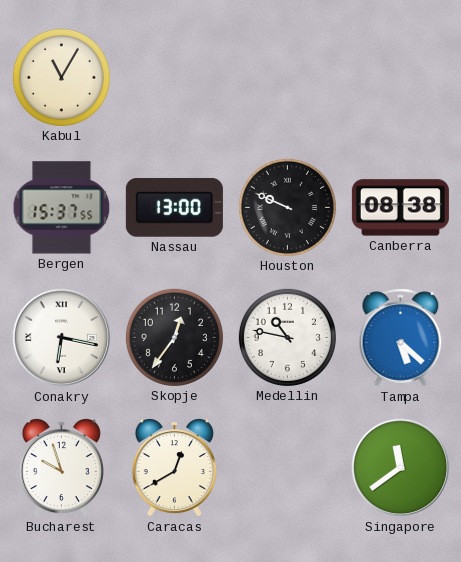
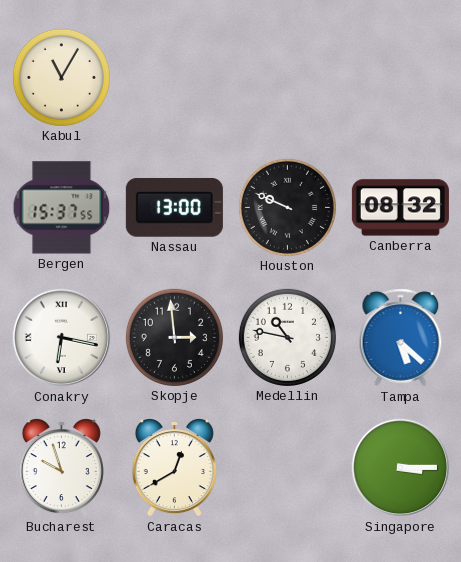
Canberra: 08:38 -> 08:32 (400, 208)
Skopje: 12:36 -> 2:59 (174, 337)
Singapore: 11:39 -> 3:15 (401, 468)
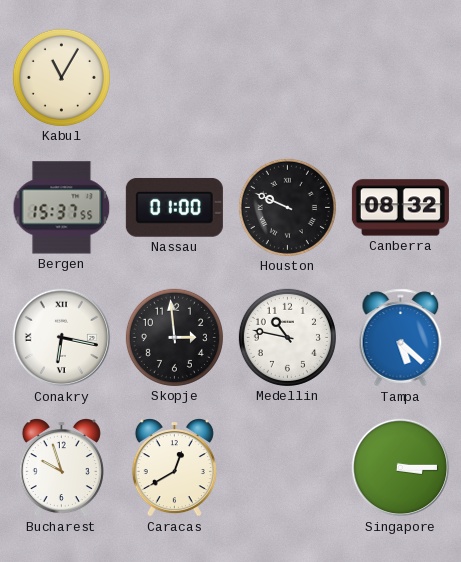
Nassau: 13:00 -> 01:00 (174, 207)
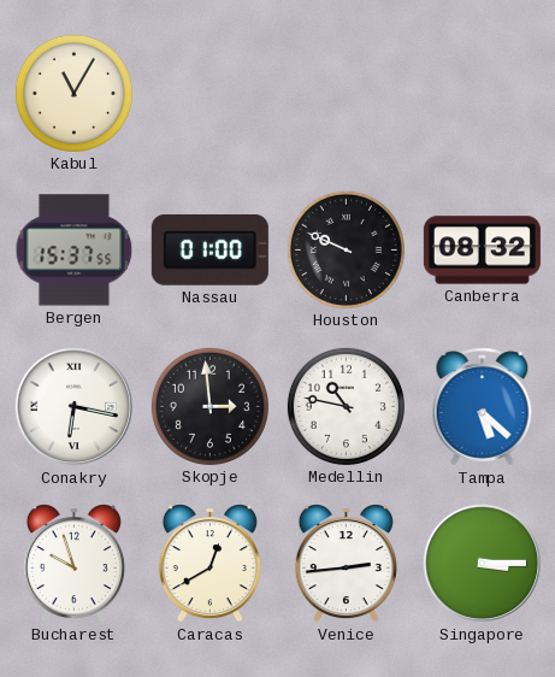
Venice: none -> 2:44 (346, 564)
